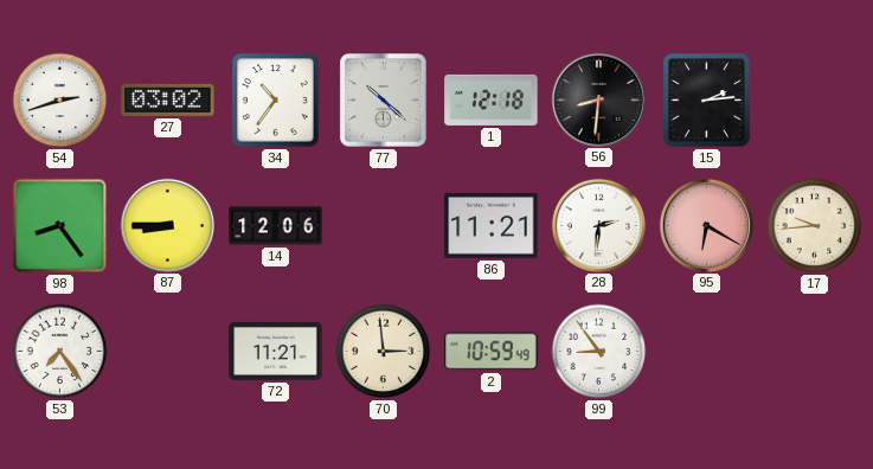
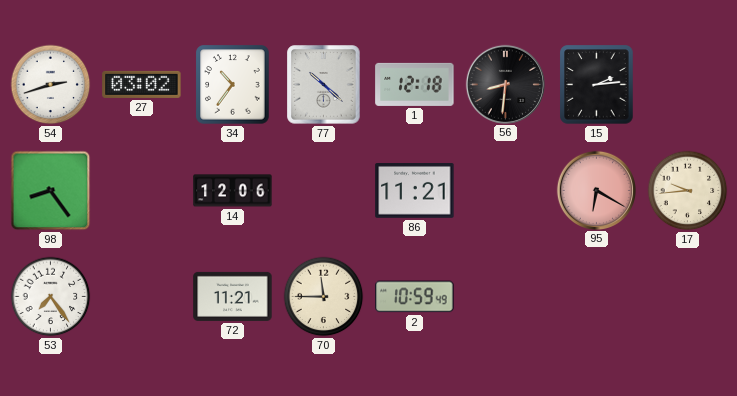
87: 8:45 -> none (167, 225)
28: 2:31 -> none (598, 225)
70: 2:59 -> 11:45 (324, 297)
99: 8:54 -> none (599, 352)
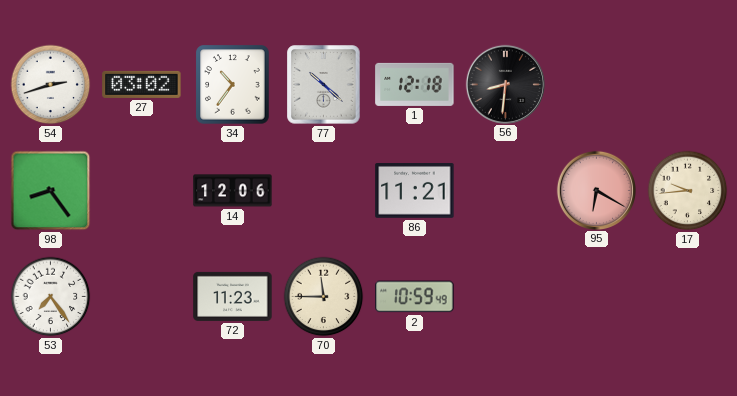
15: 2:14 -> none (597, 85)
72: 11:21 -> 11:23 (233, 296)
